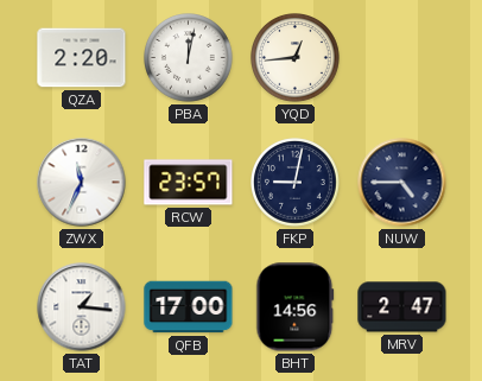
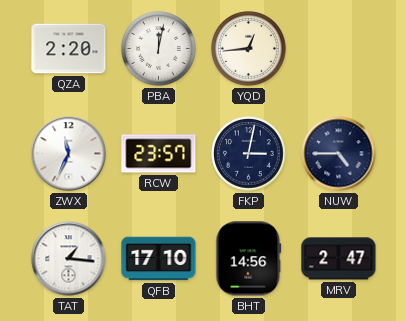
FKP: 9:02 -> 3:02 (249, 154)
QFB: 17:00 -> 17:10 (159, 259)
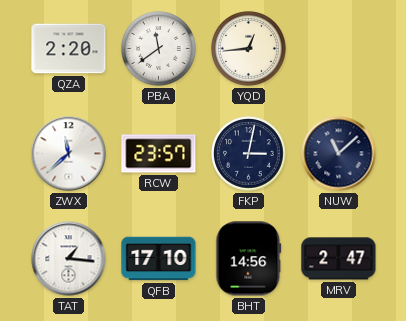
PBA: 12:02 -> 11:39 (159, 49)
ZWX: 11:34 -> 11:38 (69, 154)
NUW: 4:45 -> 11:08 (339, 154)
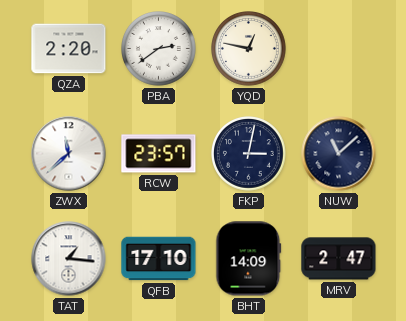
PBA: 11:39 -> 2:39 (159, 49)
YQD: 12:44 -> 12:47 (249, 49)
BHT: 14:56 -> 14:09 (249, 259)
